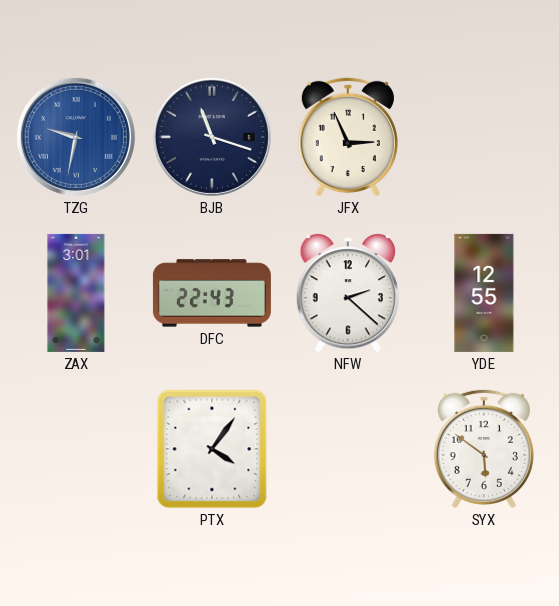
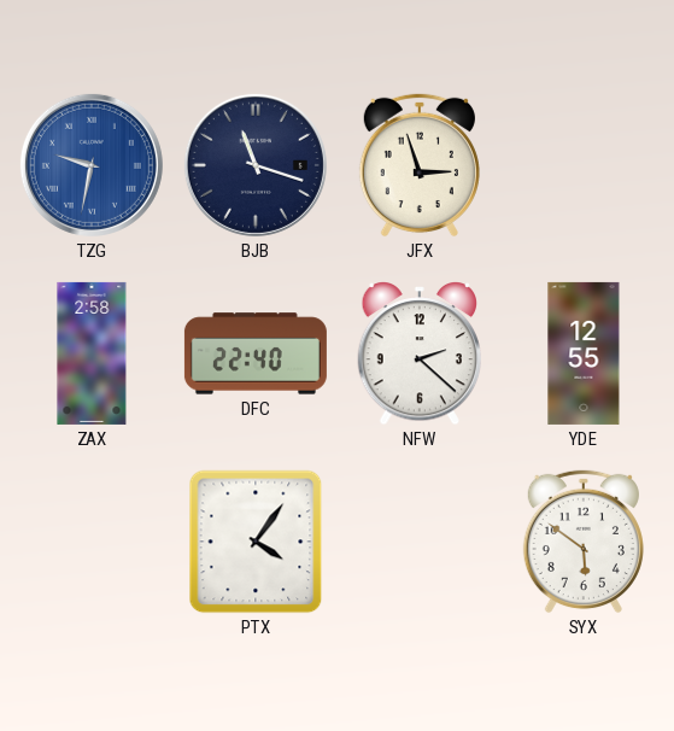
JFX: 2:56 -> 2:57 (420, 165)
ZAX: 3:01 -> 2:58 (92, 353)
DFC: 22:43 -> 22:40 (256, 353)
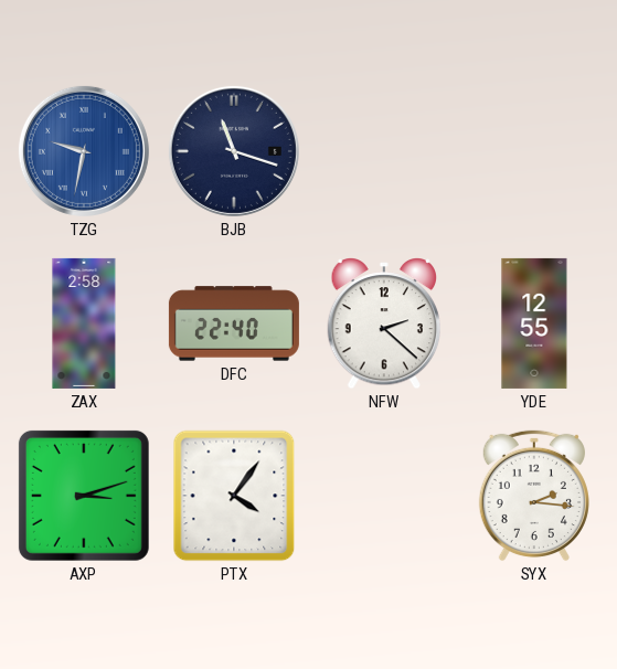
JFX: 2:57 -> none (420, 165)
AXP: none -> 3:12 (84, 496)
SYX: 5:51 -> 2:16 (534, 496)
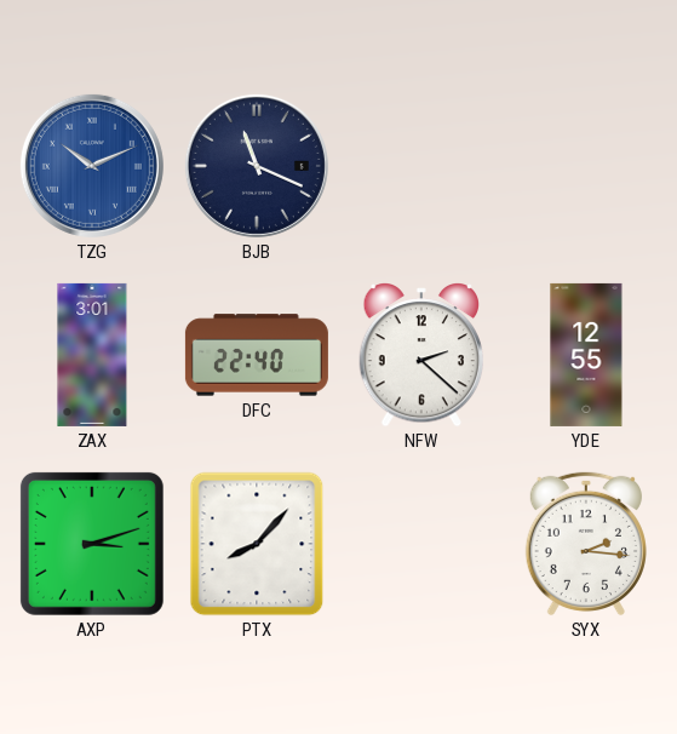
TZG: 9:32 -> 10:11 (92, 166)
BJB: 11:18 -> 11:19 (257, 166)
ZAX: 2:58 -> 3:01 (92, 355)
PTX: 4:06 -> 8:07 (257, 544)
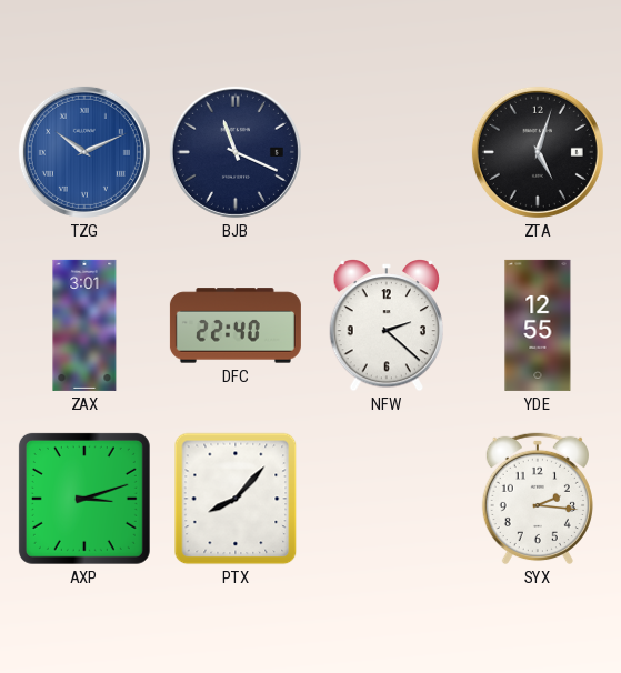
ZTA: none -> 5:03 (538, 152)
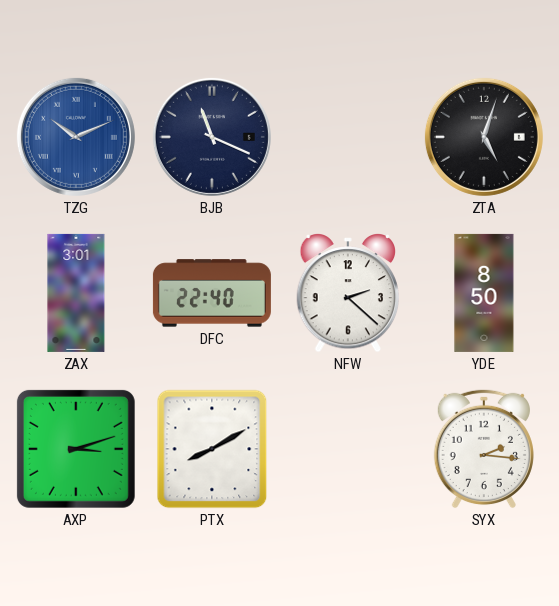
YDE: 12:55 -> 8:50 (484, 293)
PTX: 8:07 -> 8:10 (212, 449)
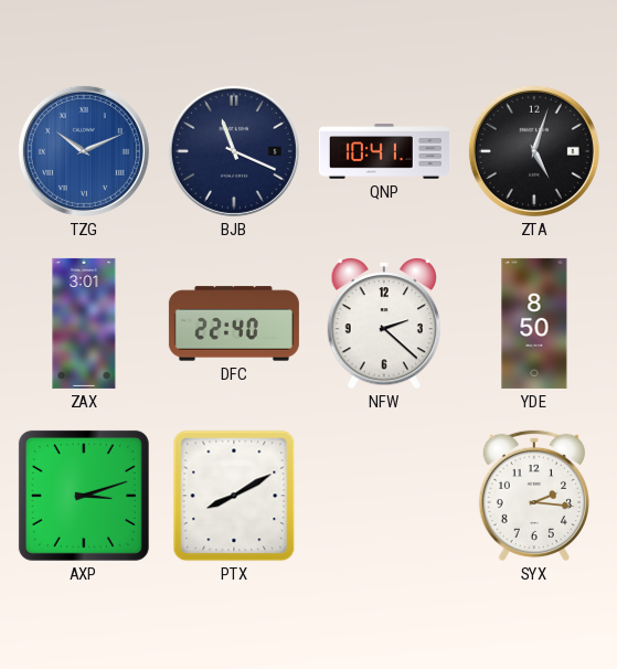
QNP: none -> 10:41 (384, 151)
